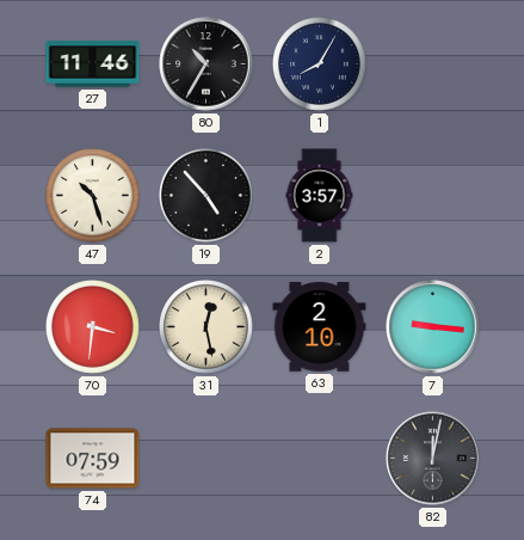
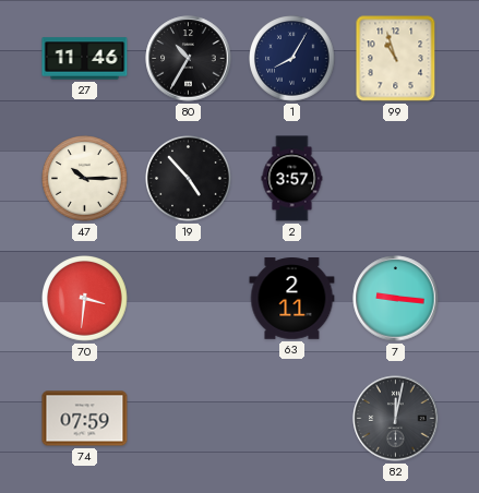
99: none -> 10:57 (396, 59)
47: 10:27 -> 10:15 (85, 179)
31: 12:28 -> none (206, 327)
63: 2:10 -> 2:11 (292, 299)
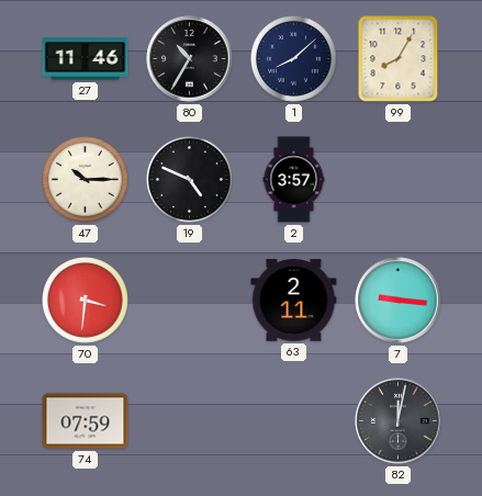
1: 8:05 -> 8:08 (294, 59)
99: 10:57 -> 8:05 (399, 59)
19: 4:53 -> 4:49 (190, 180)
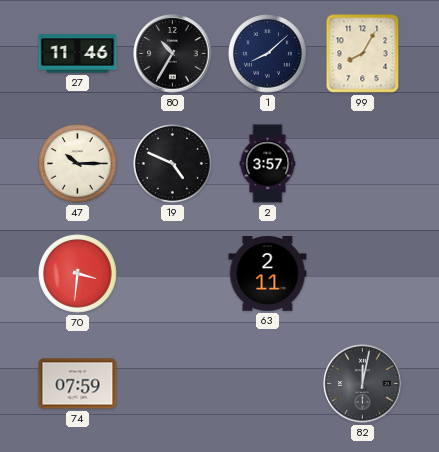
7: 9:16 -> none (399, 301)
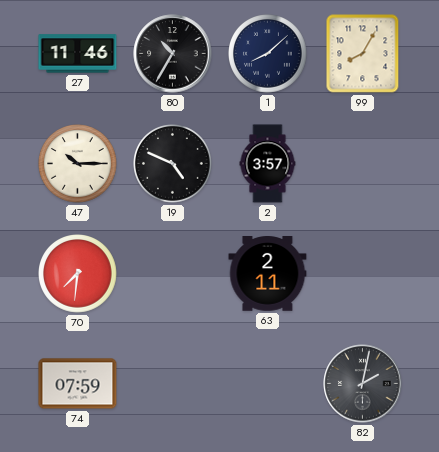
70: 3:31 -> 7:31 (78, 274)
82: 12:02 -> 2:02 (363, 384)
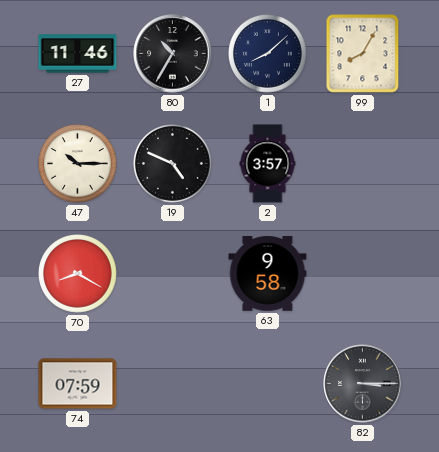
70: 7:31 -> 8:20 (78, 274)
63: 2:11 -> 9:58 (268, 274)
82: 2:02 -> 3:15 (363, 384)
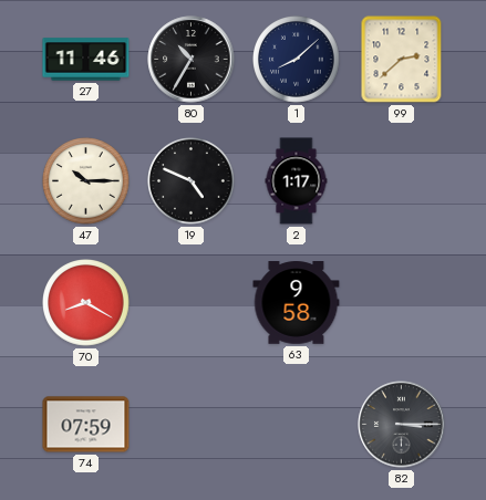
99: 8:05 -> 2:38 (402, 60)
2: 3:57 -> 1:17 (297, 181)
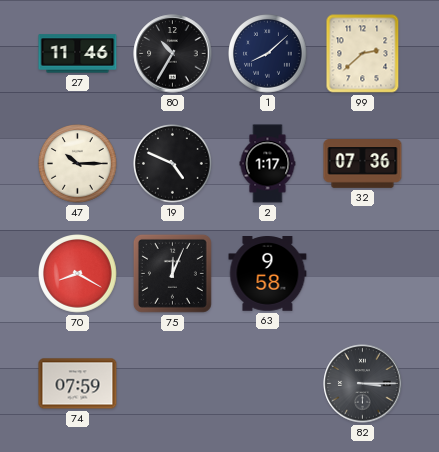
32: none -> 07:36 (363, 164)
75: none -> 12:04 (172, 273)
